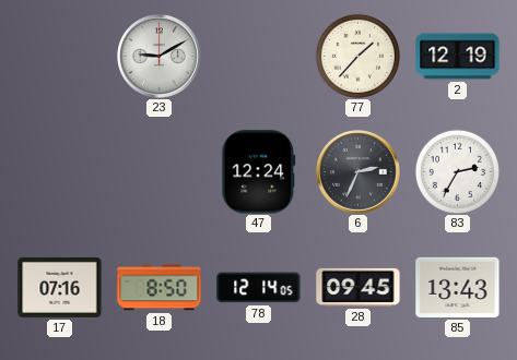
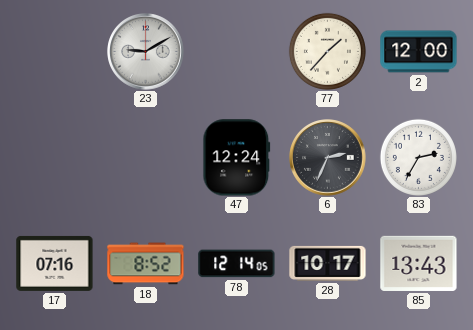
2: 12:19 -> 12:00 (419, 52)
18: 8:50 -> 8:52 (146, 264)
28: 09:45 -> 10:17 (328, 263)
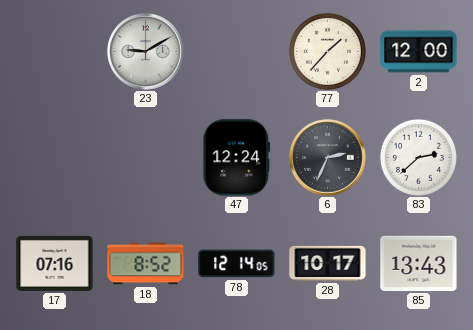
83: 2:35 -> 2:38 (418, 157)
